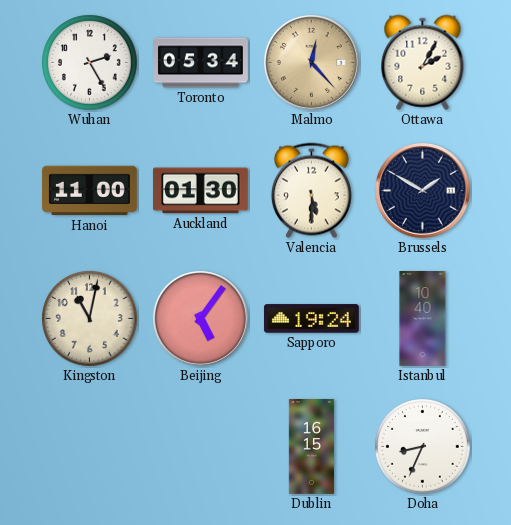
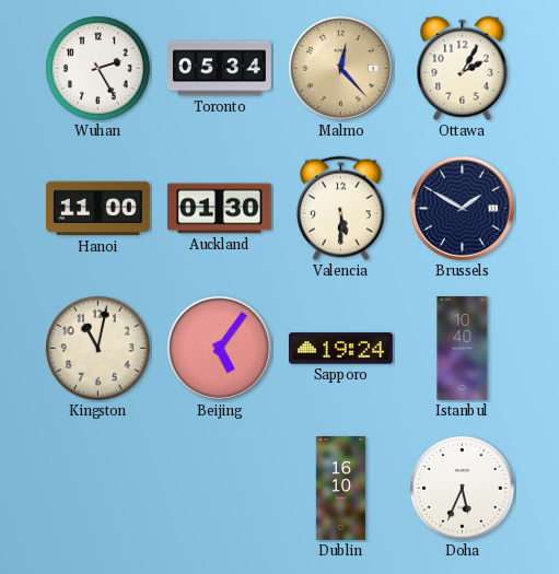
Dublin: 16:15 -> 16:10 (340, 489)
Doha: 8:34 -> 5:34 (463, 489)
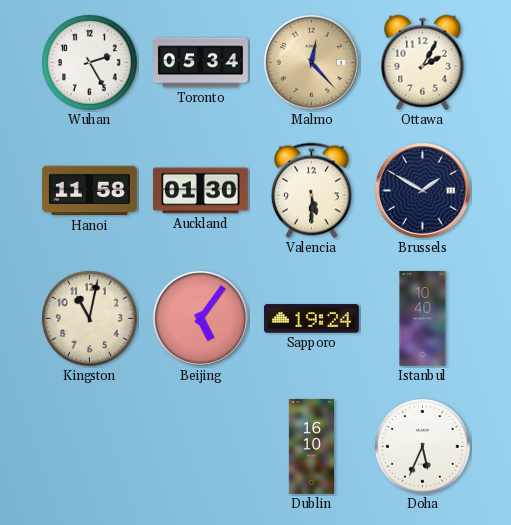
Hanoi: 11:00 -> 11:58 (90, 191)
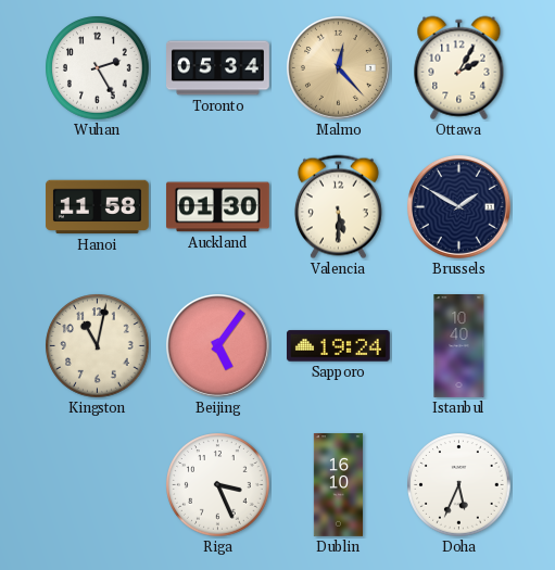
Riga: none -> 3:26 (218, 485)
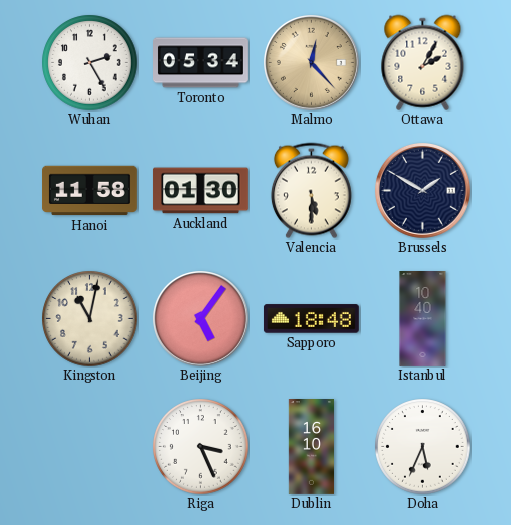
Sapporo: 19:24 -> 18:48 (311, 319)
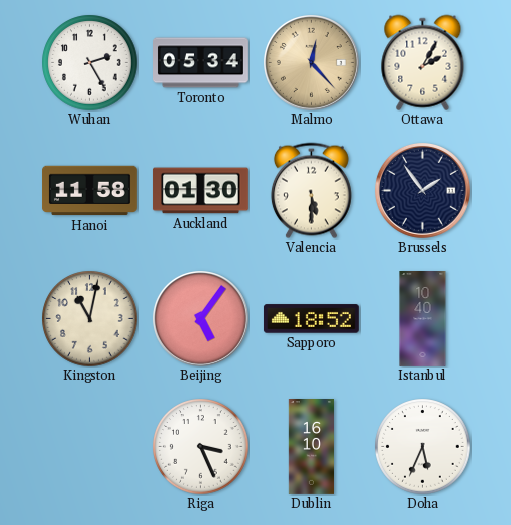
Brussels: 1:50 -> 1:54 (422, 190)
Sapporo: 18:48 -> 18:52 (311, 319)
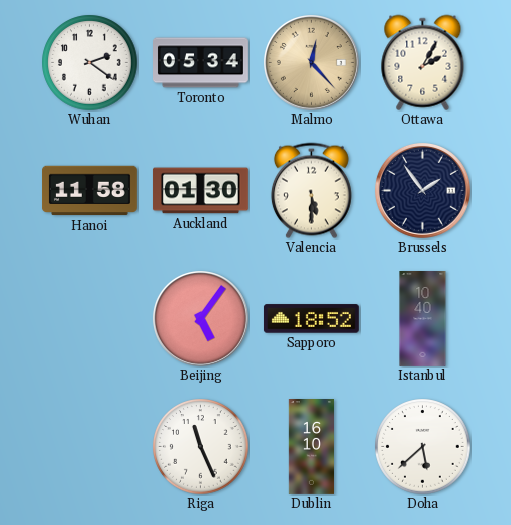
Wuhan: 2:25 -> 2:21 (90, 63)
Kingston: 11:02 -> none (90, 319)
Riga: 3:26 -> 11:26 (201, 447)
Doha: 5:34 -> 5:38 (423, 447)
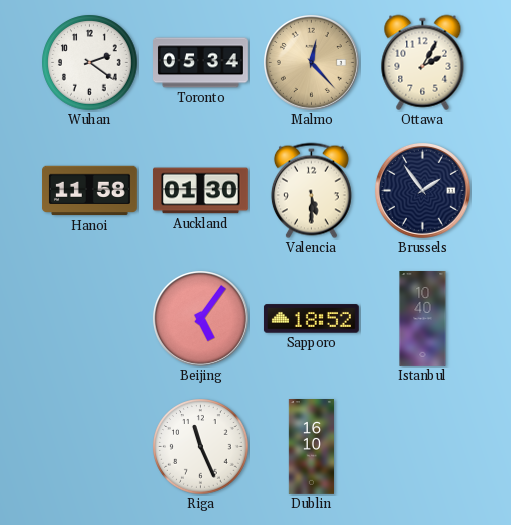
Doha: 5:38 -> none (423, 447)
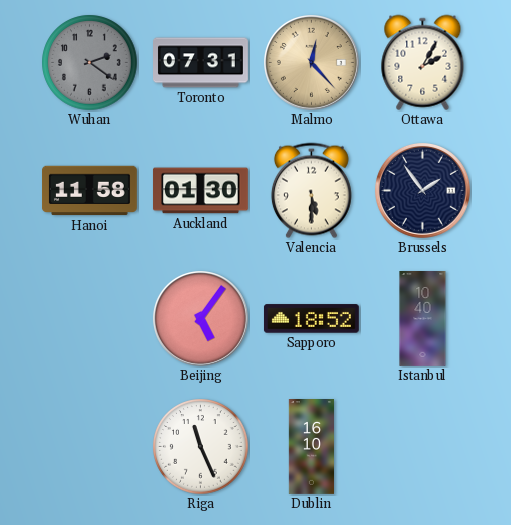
Wuhan dial: white -> grey (90, 63)
Toronto: 05:34 -> 07:31 (201, 63)
